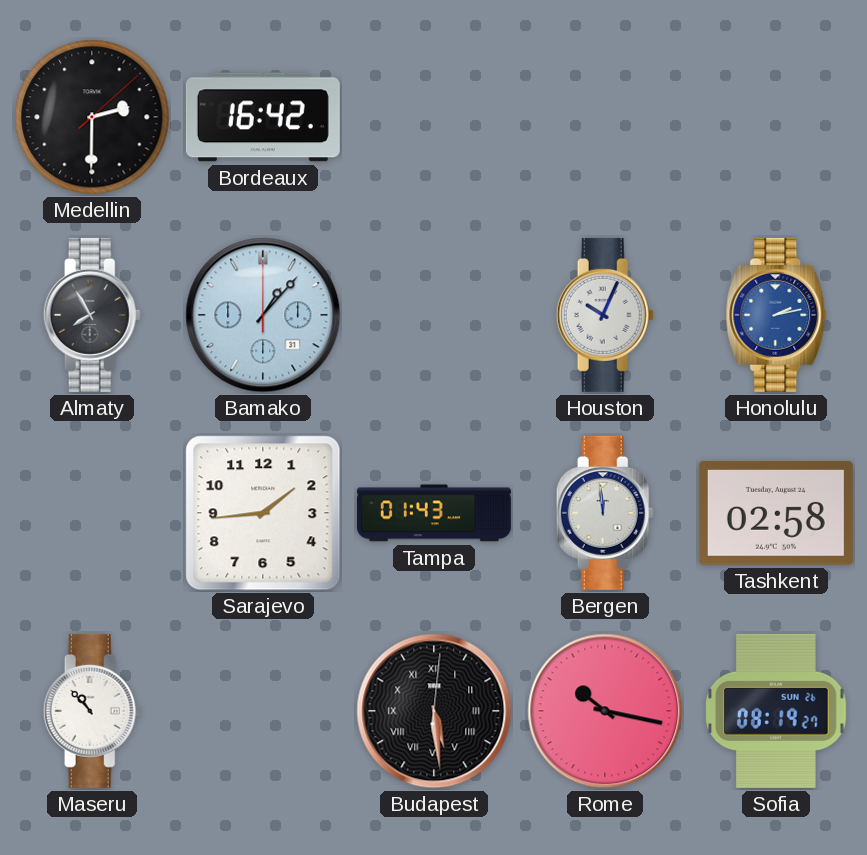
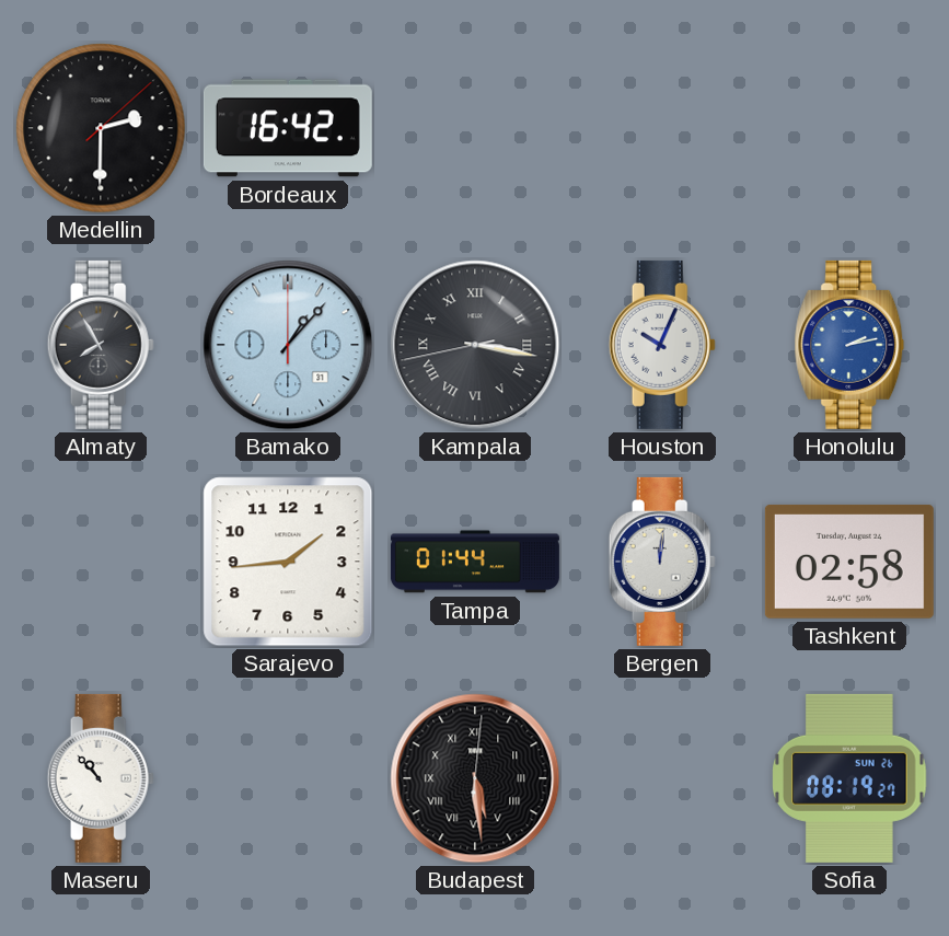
Kampala: none -> 3:16 (475, 345)
Tampa: 01:43 -> 01:44 (475, 562)
Bergen: 11:59 -> 12:01 (662, 562)
Rome: 10:17 -> none (605, 711)
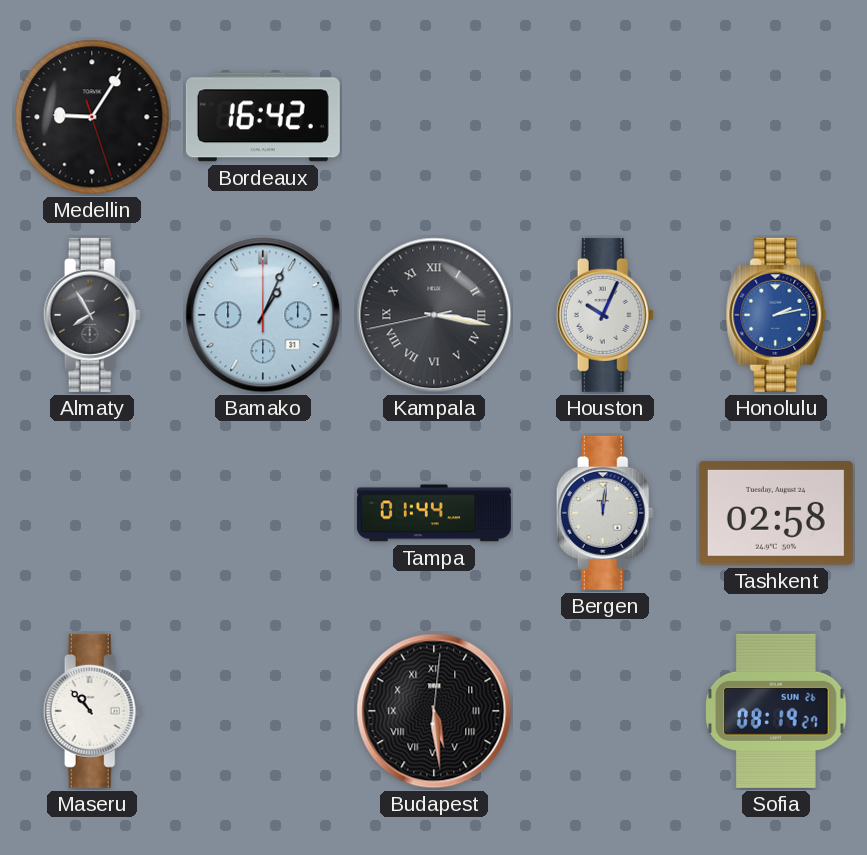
Medellin: 2:30 -> 9:05 (92, 117)
Bamako: 1:07 -> 1:04 (263, 315)
Sarajevo: 1:44 -> none (288, 562)
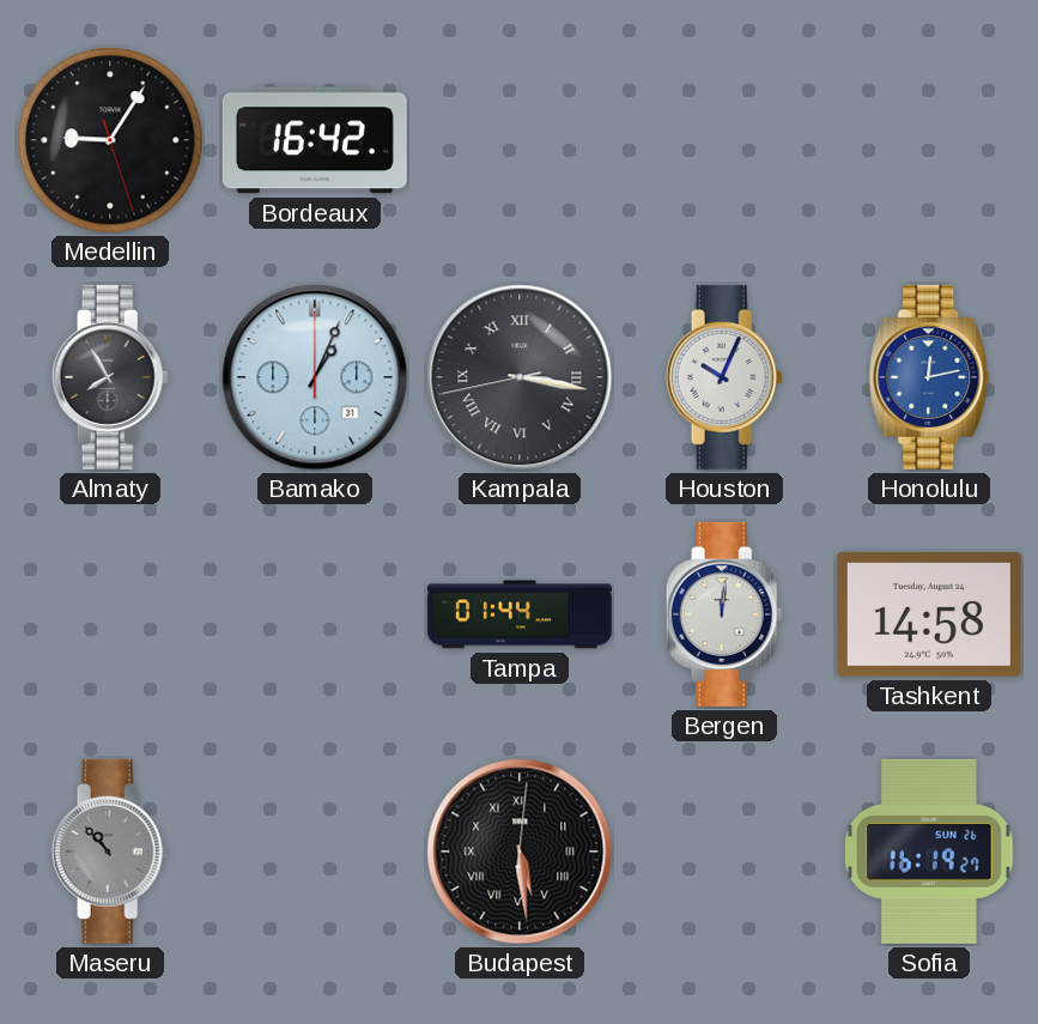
Honolulu: 2:13 -> 12:13 (929, 377)
Tashkent: 02:58 -> 14:58 (929, 614)
Maseru dial: white -> grey (110, 852)
Sofia: 08:19 -> 16:19 (929, 852)
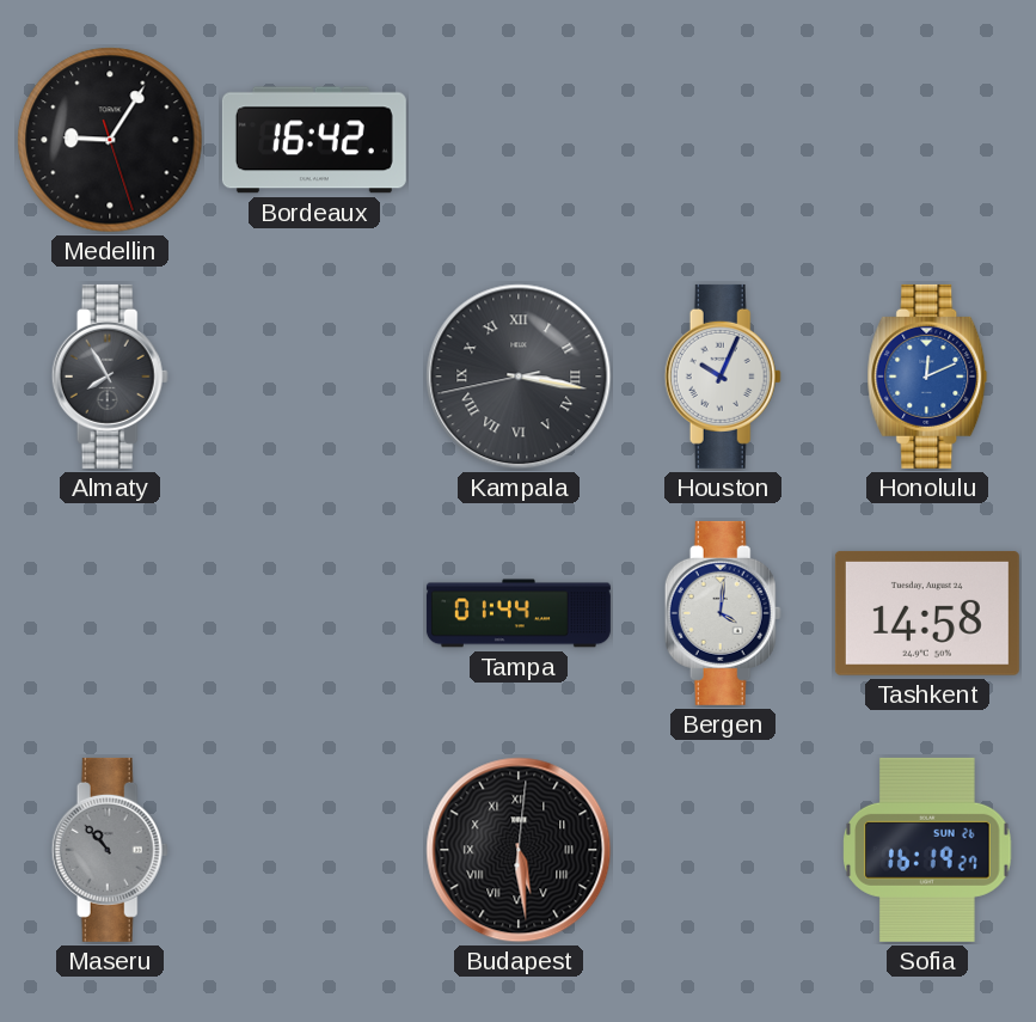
Bamako: 1:04 -> none (315, 377)
Honolulu: 12:13 -> 12:11 (927, 377)
Bergen: 12:01 -> 4:01 (723, 613)
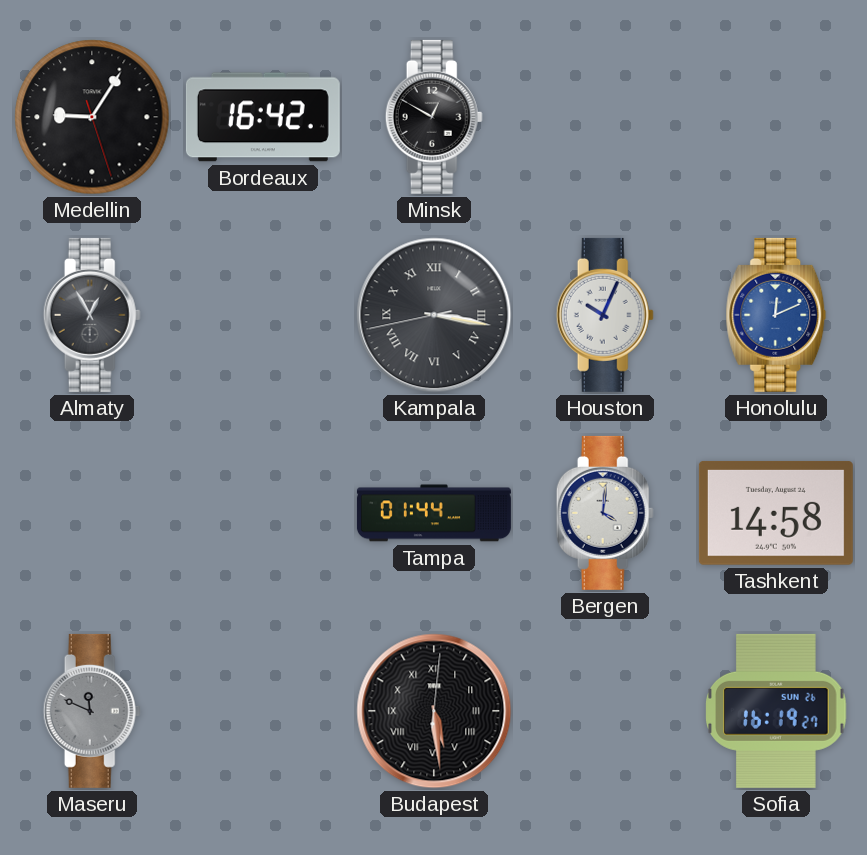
Minsk: none -> 12:50 (434, 117)
Almaty: 7:55 -> 12:55 (92, 315)
Maseru: 10:53 -> 11:49 (92, 711)
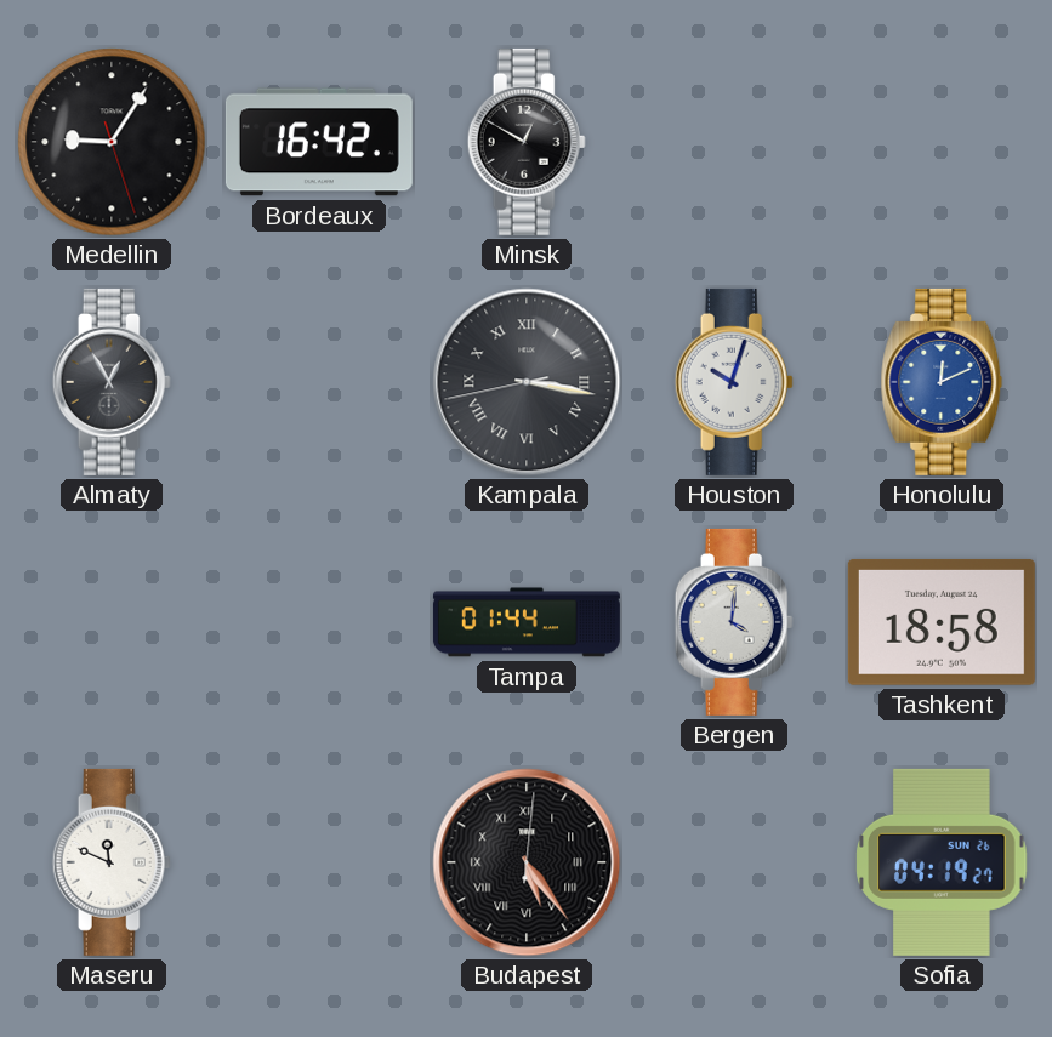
Houston: 10:04 -> 10:03 (734, 382)
Tashkent: 14:58 -> 18:58 (942, 622)
Maseru dial: grey -> white (112, 862)
Budapest: 5:29 -> 5:24 (527, 862)
Sofia: 16:19 -> 04:19 (942, 862)
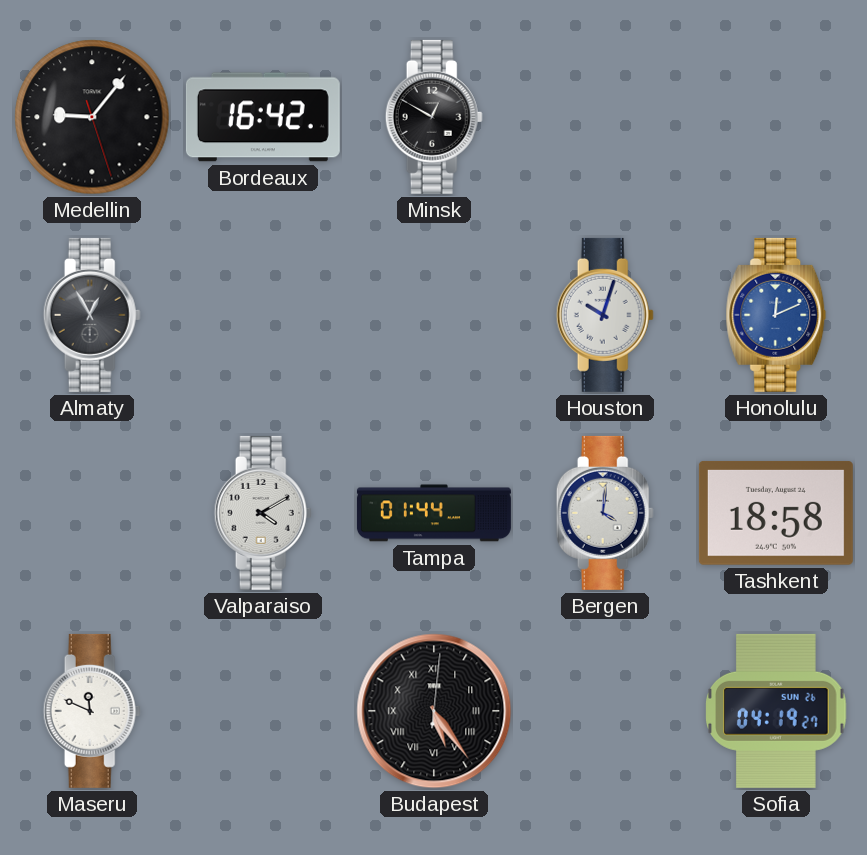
Medellin: 9:05 -> 9:06 (92, 117)
Kampala: 3:16 -> none (527, 382)
Valparaiso: none -> 4:10 (263, 513)
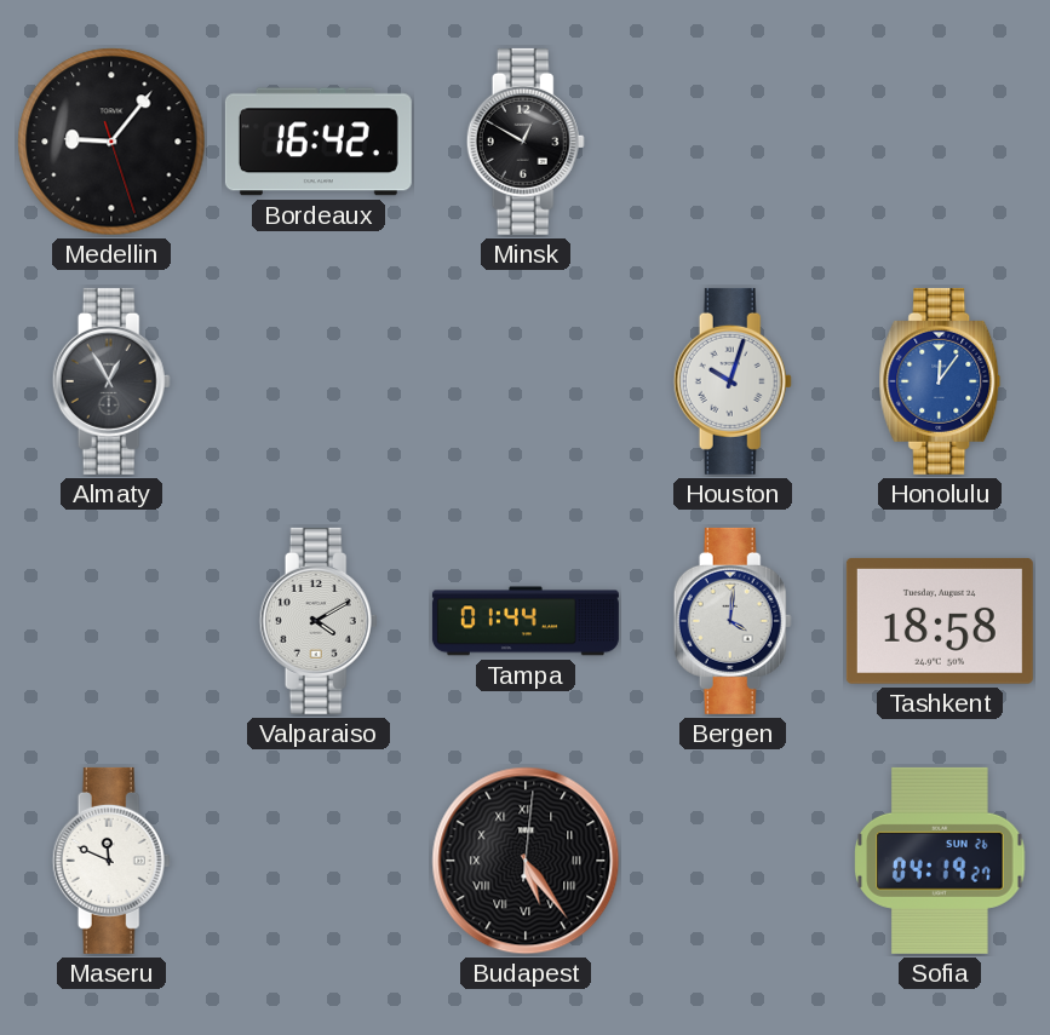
Honolulu: 12:11 -> 12:06 (940, 381)
